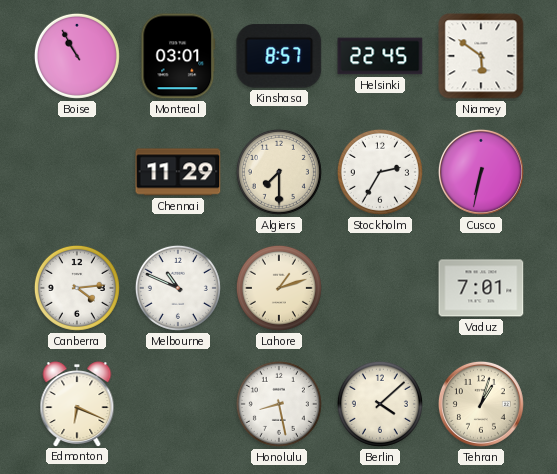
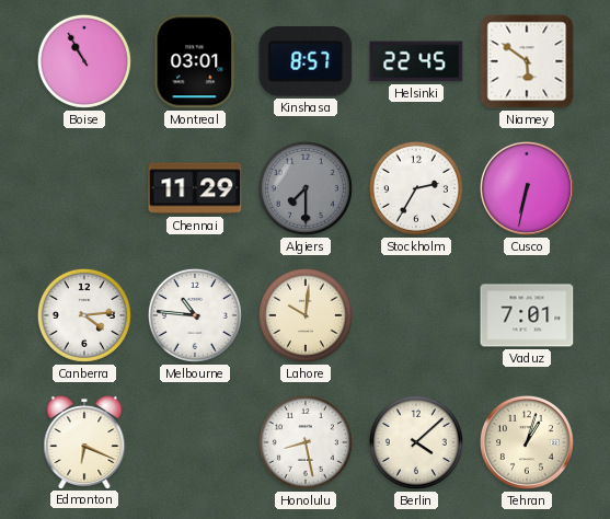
Algiers dial: cream -> grey (306, 188)
Melbourne: 10:49 -> 10:46 (195, 315)
Lahore: 1:12 -> 10:01 (306, 315)
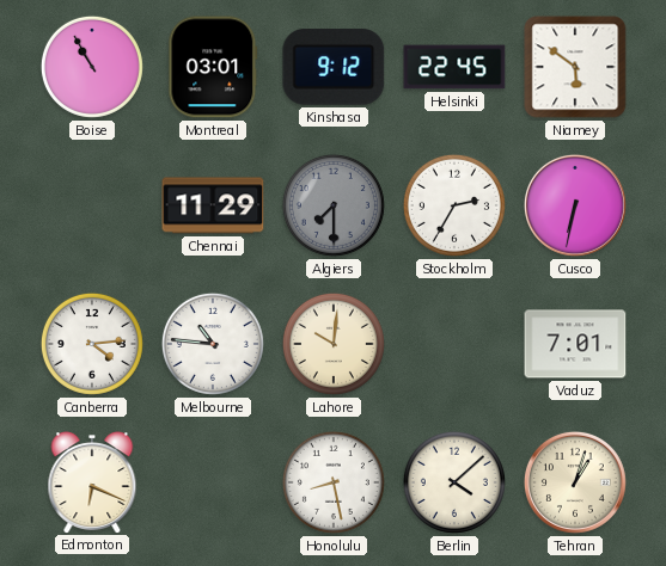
Kinshasa: 8:57 -> 9:12 (334, 67)
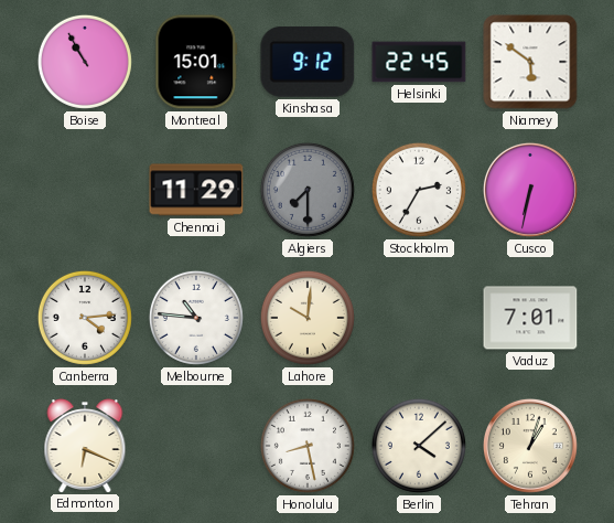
Montreal: 03:01 -> 15:01 (196, 62)
